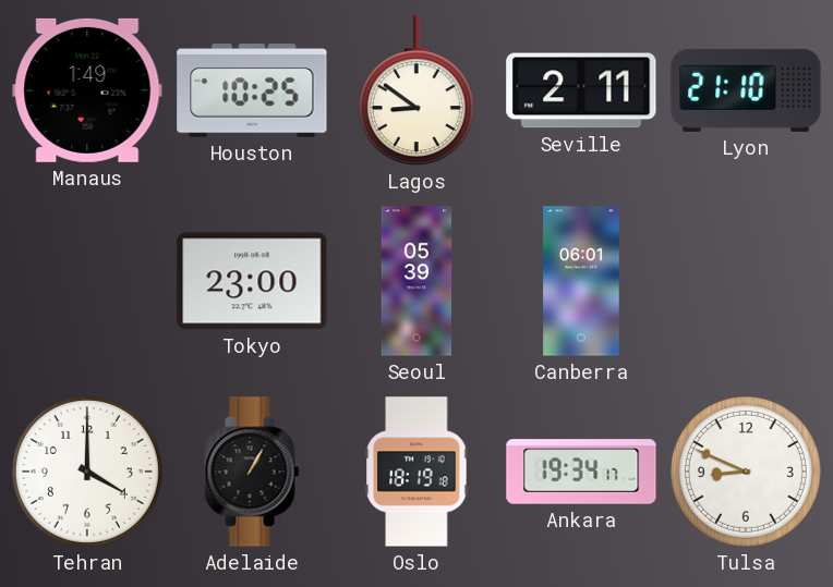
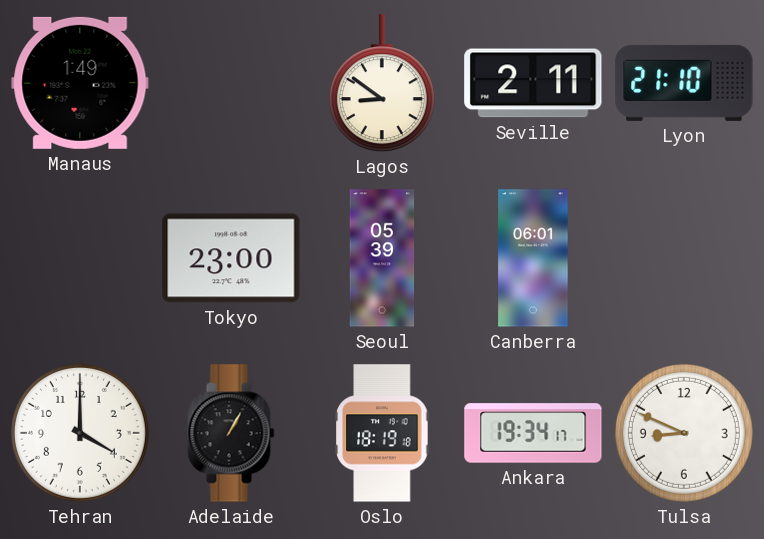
Houston: 10:25 -> none (252, 90)
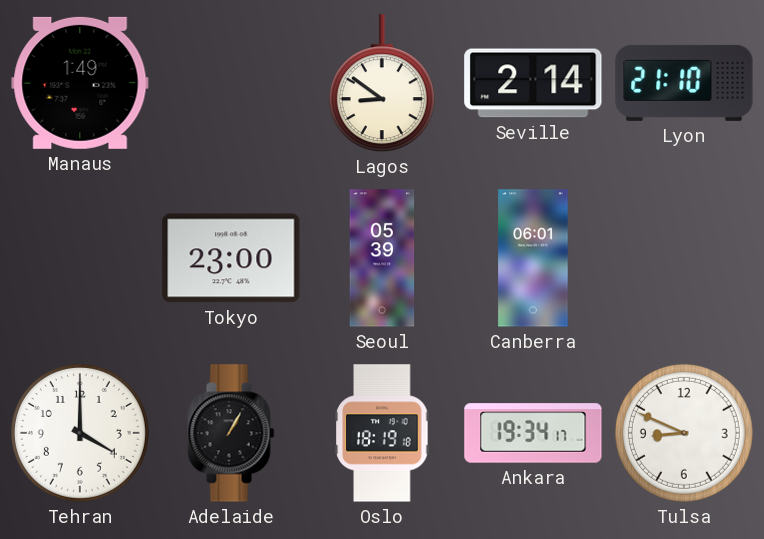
Seville: 2:11 -> 2:14 (533, 83)
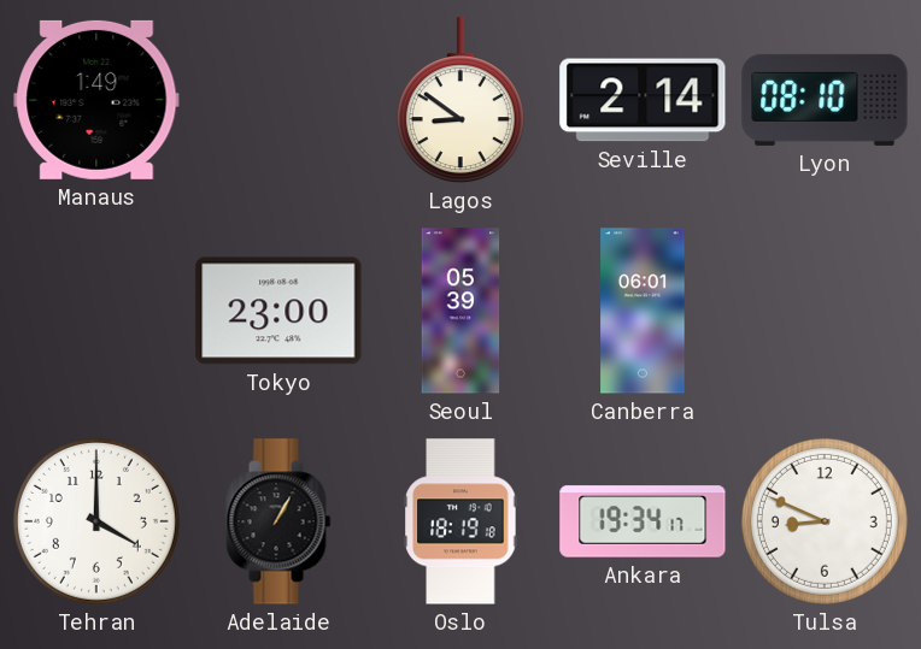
Lyon: 21:10 -> 08:10 (825, 100)
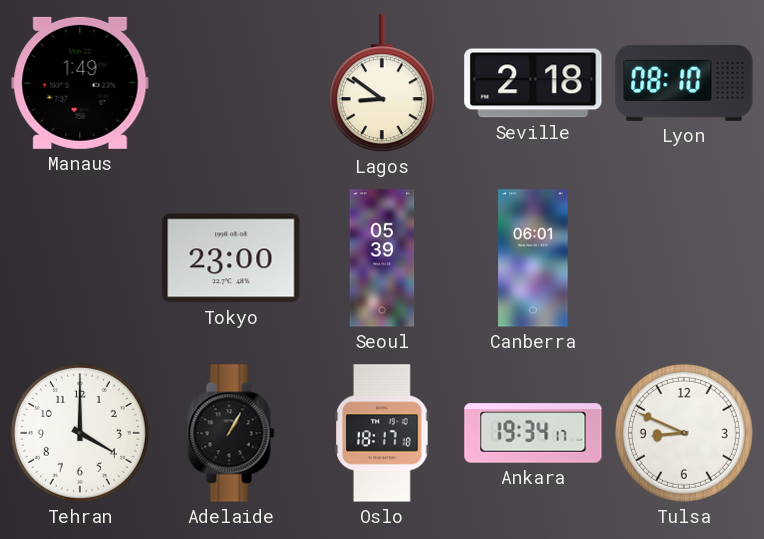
Seville: 2:14 -> 2:18 (533, 83)
Oslo: 18:19 -> 18:17 (382, 433)
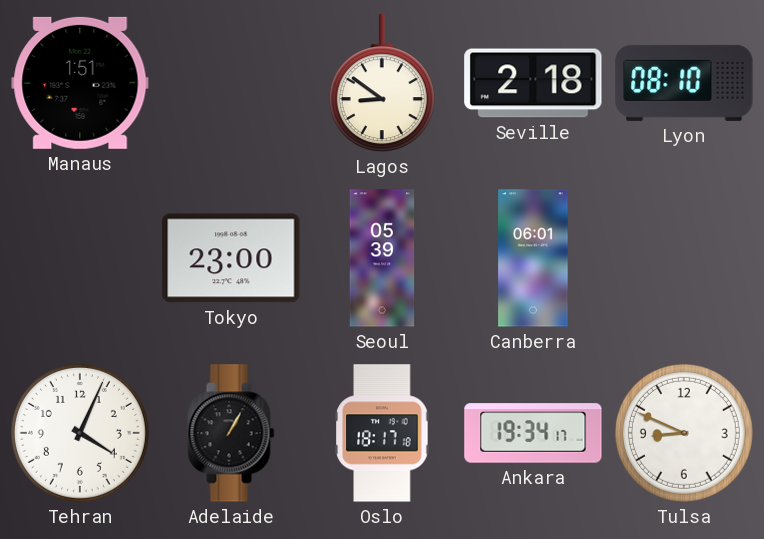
Manaus: 1:49 -> 1:51 (80, 83)
Tehran: 4:00 -> 4:04 (80, 433)
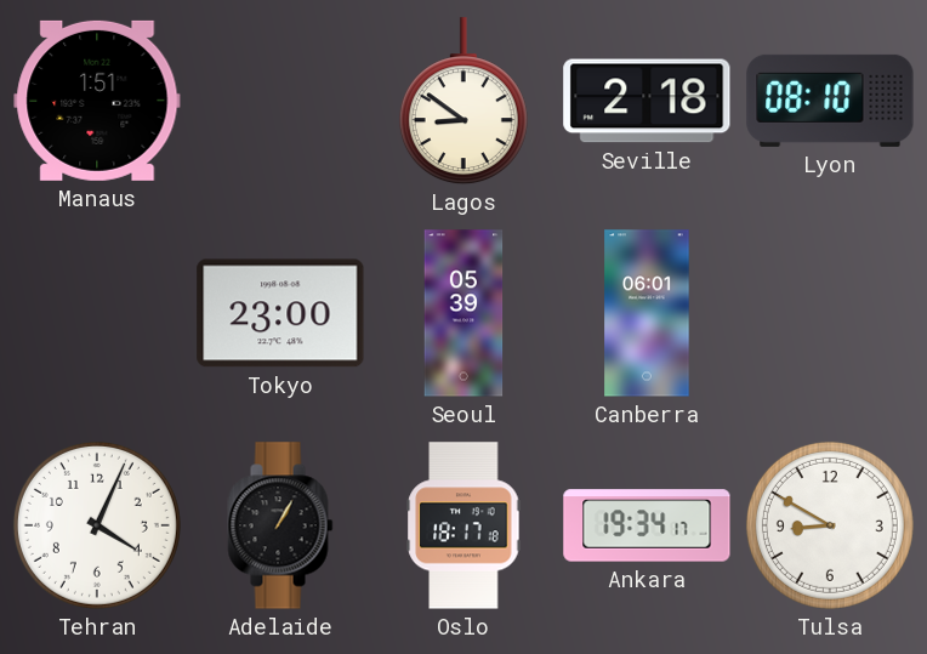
Tulsa: 8:49 -> 8:50 (830, 525)
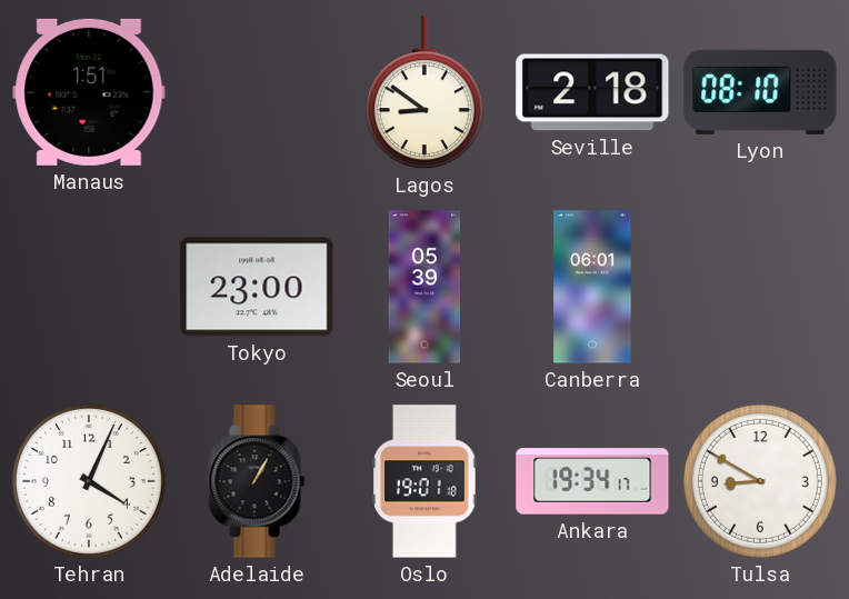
Oslo: 18:17 -> 19:01 (425, 481)
